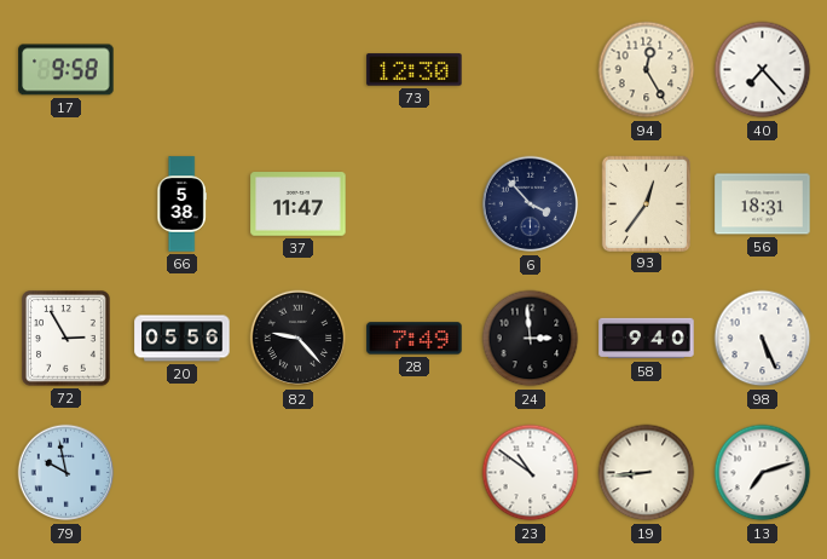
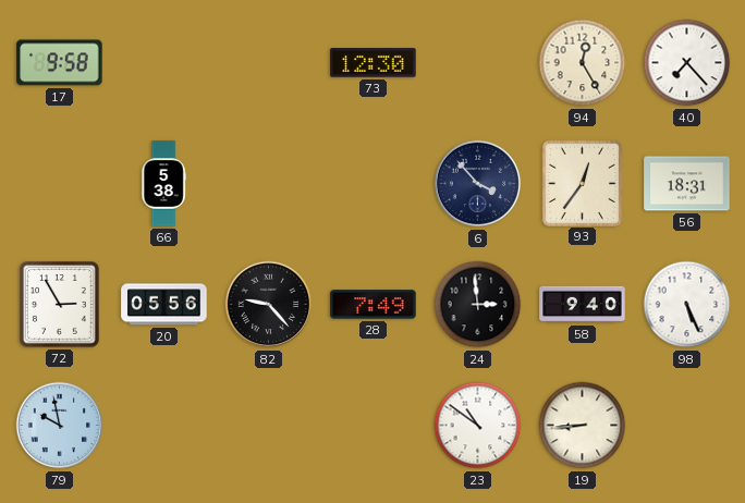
37: 11:47 -> none (299, 204)
13: 7:12 -> none (763, 473)
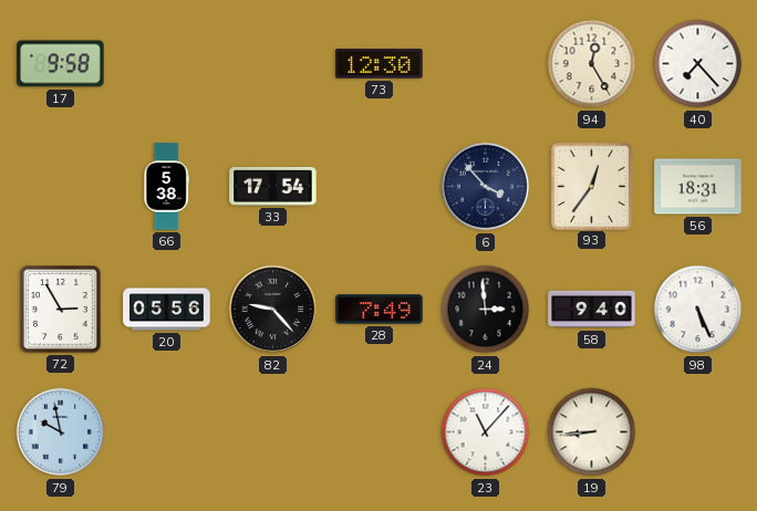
33: none -> 17:54 (273, 186)
23: 10:51 -> 11:07 (486, 432)
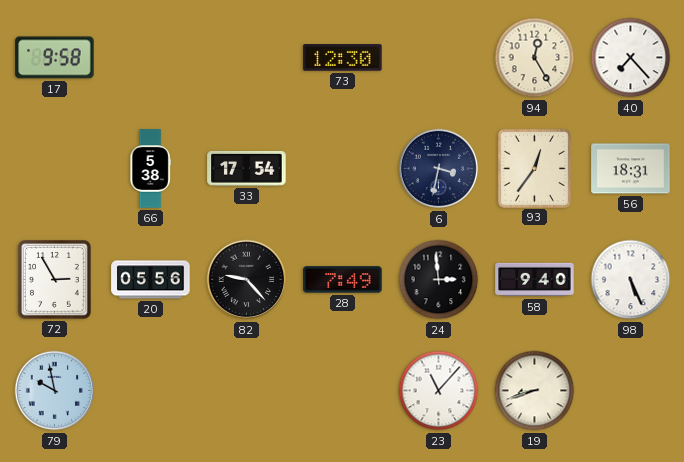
6: 3:53 -> 3:32 (439, 169)
19: 8:44 -> 8:42 (535, 391)
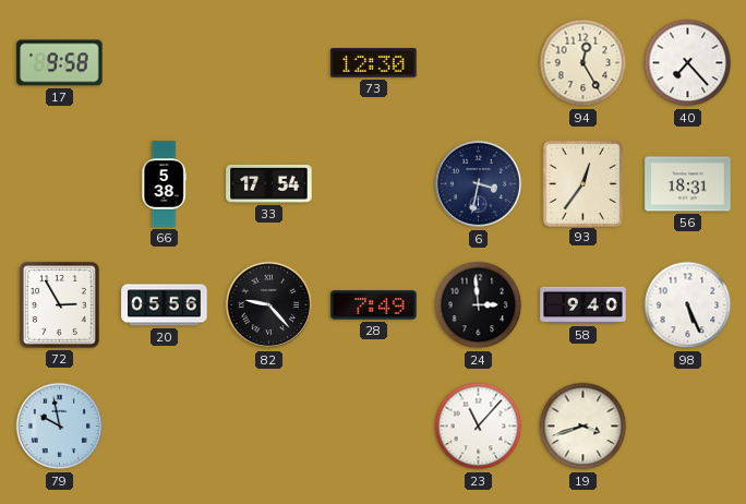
19: 8:42 -> 3:42 (583, 427)
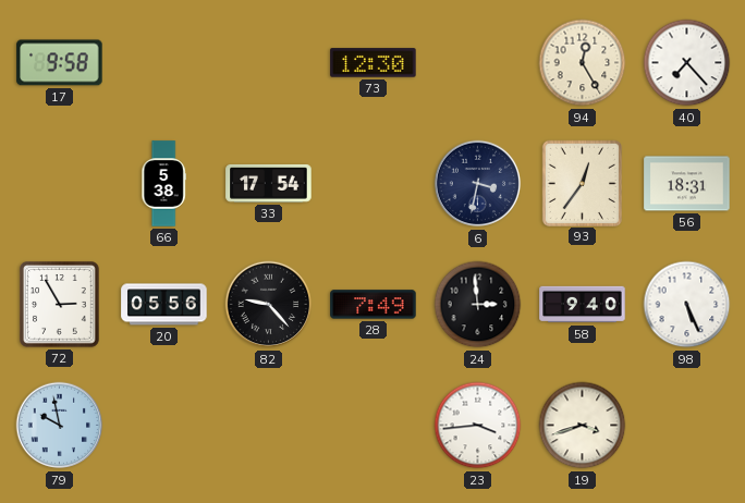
23: 11:07 -> 3:44 (478, 426)
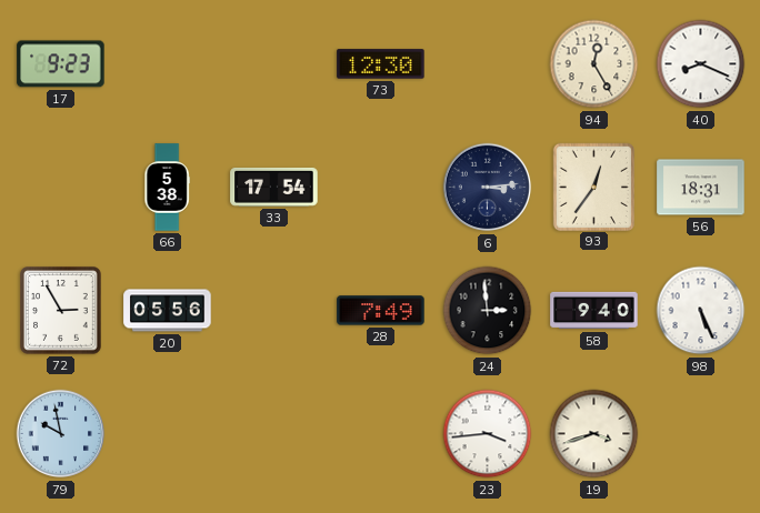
17: 9:58 -> 9:23 (61, 64)
40: 7:23 -> 8:19 (701, 64)
6: 3:32 -> 3:14 (488, 188)
82: 9:23 -> none (269, 305)
